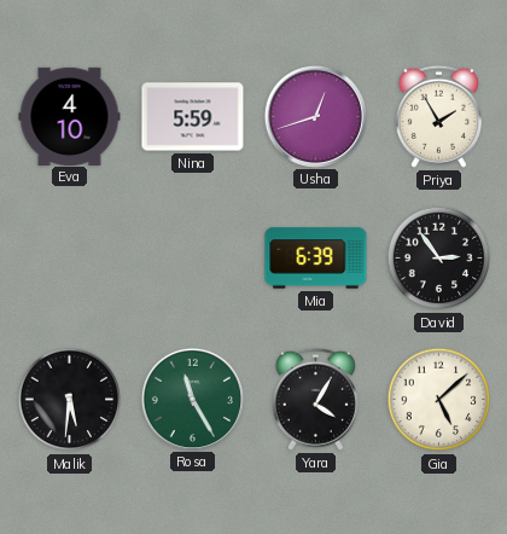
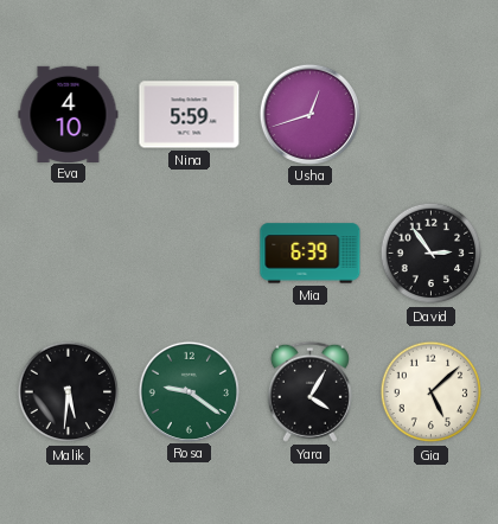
Priya: 1:55 -> none (438, 116)
Rosa: 11:25 -> 9:21 (189, 391)
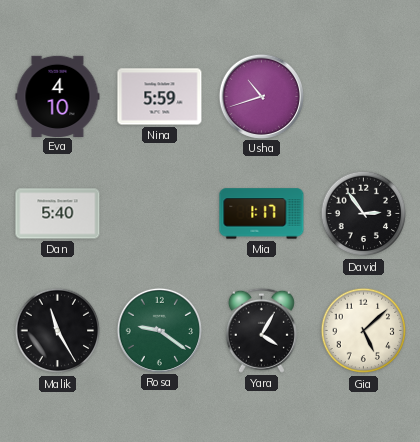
Usha: 12:42 -> 10:42 (261, 96)
Dan: none -> 5:40 (58, 214)
Mia: 6:39 -> 1:17 (262, 214)
Malik: 5:31 -> 11:25 (58, 331)
